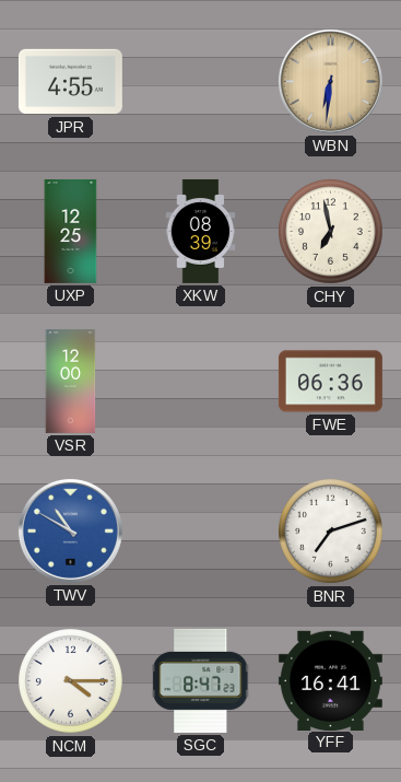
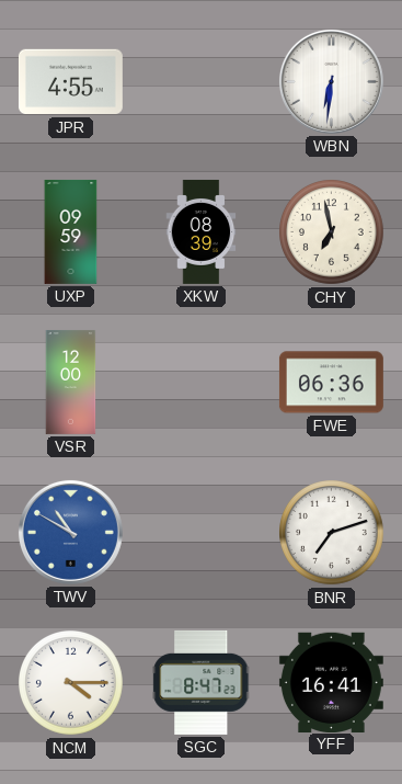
WBN dial: champagne -> white (331, 81)
UXP: 12:25 -> 09:59 (71, 231)
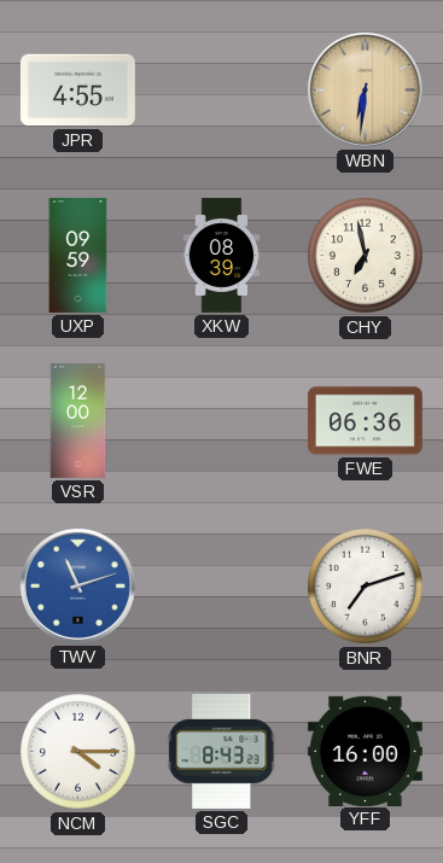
WBN dial: white -> champagne (365, 89)
TWV: 10:50 -> 11:12 (77, 585)
SGC: 8:47 -> 8:43 (222, 751)
YFF: 16:41 -> 16:00 (365, 751)
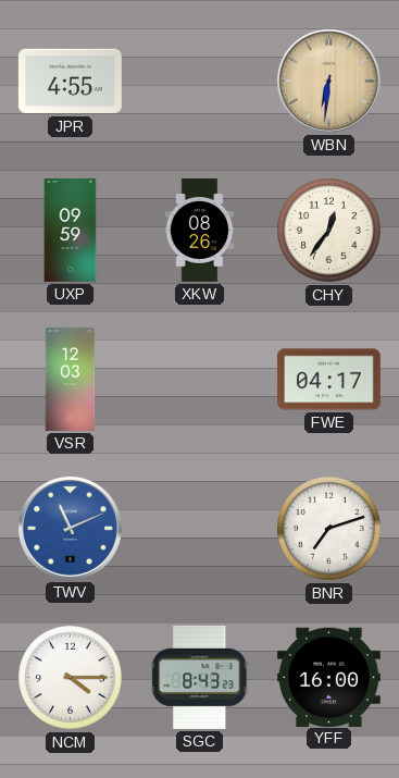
XKW: 08:39 -> 08:26 (200, 230)
CHY: 6:58 -> 12:36 (329, 231)
VSR: 12:00 -> 12:03 (71, 379)
FWE: 06:36 -> 04:17 (328, 380)
TWV: 11:12 -> 11:11 (70, 528)
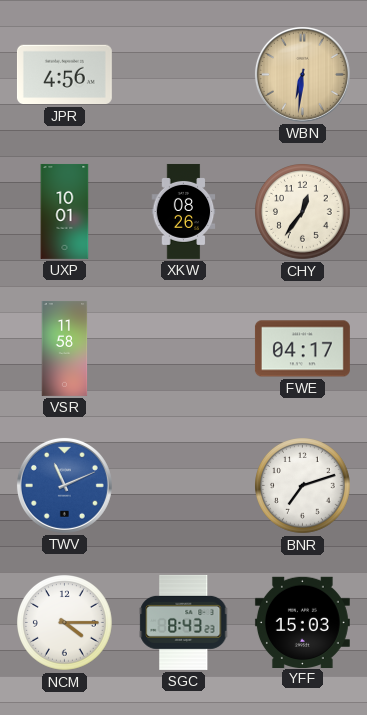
JPR: 4:55 -> 4:56 (64, 75)
UXP: 09:59 -> 10:01 (65, 211)
VSR: 12:03 -> 11:58 (65, 348)
YFF: 16:00 -> 15:03 (302, 622)
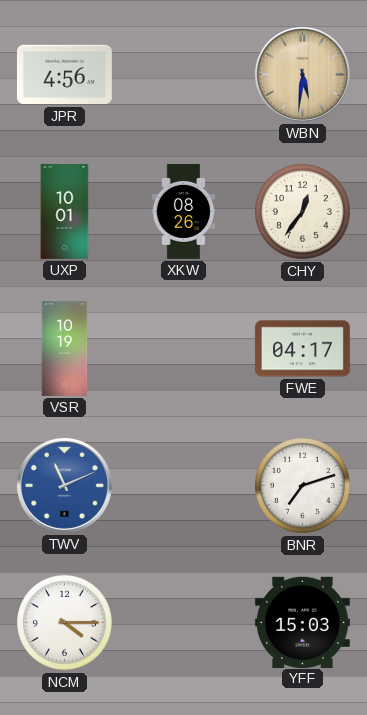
WBN: 6:31 -> 5:31 (302, 74)
VSR: 11:58 -> 10:19 (65, 348)
SGC: 8:43 -> none (184, 622)
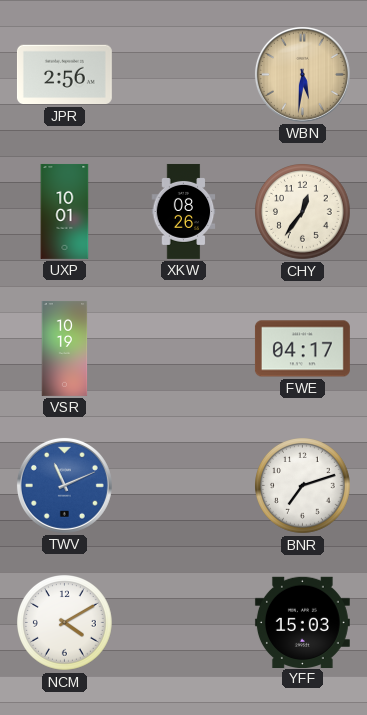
JPR: 4:56 -> 2:56 (64, 75)
NCM: 4:15 -> 4:10 (65, 623)
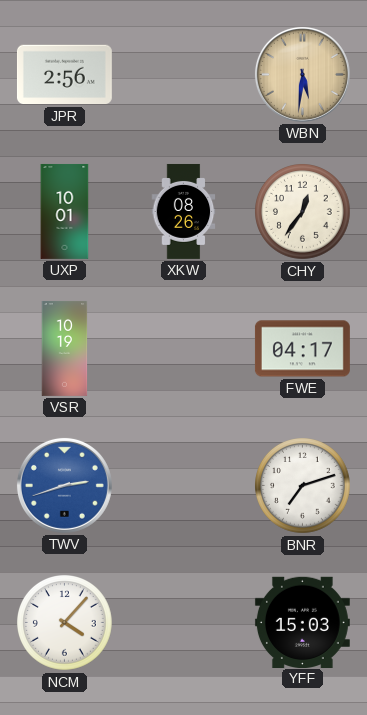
TWV: 11:11 -> 2:42 (64, 485)
NCM: 4:10 -> 4:07 (65, 623)
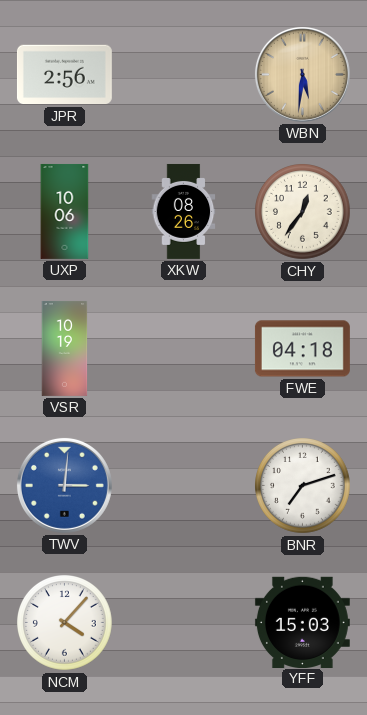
UXP: 10:01 -> 10:06 (65, 211)
FWE: 04:17 -> 04:18 (302, 349)
TWV: 2:42 -> 3:01 (64, 485)
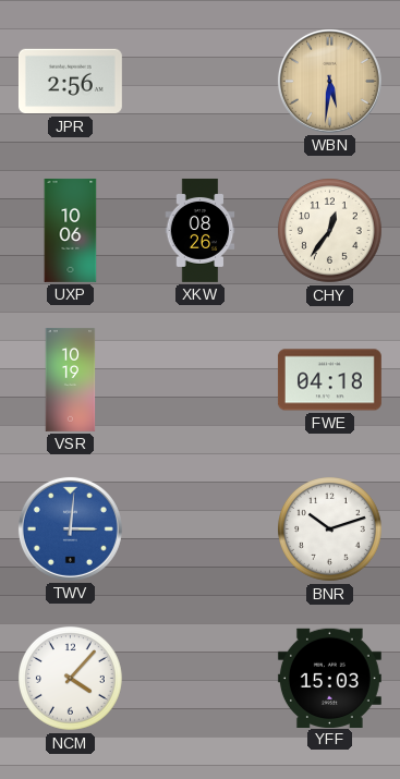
BNR: 7:12 -> 10:12 (330, 530)
